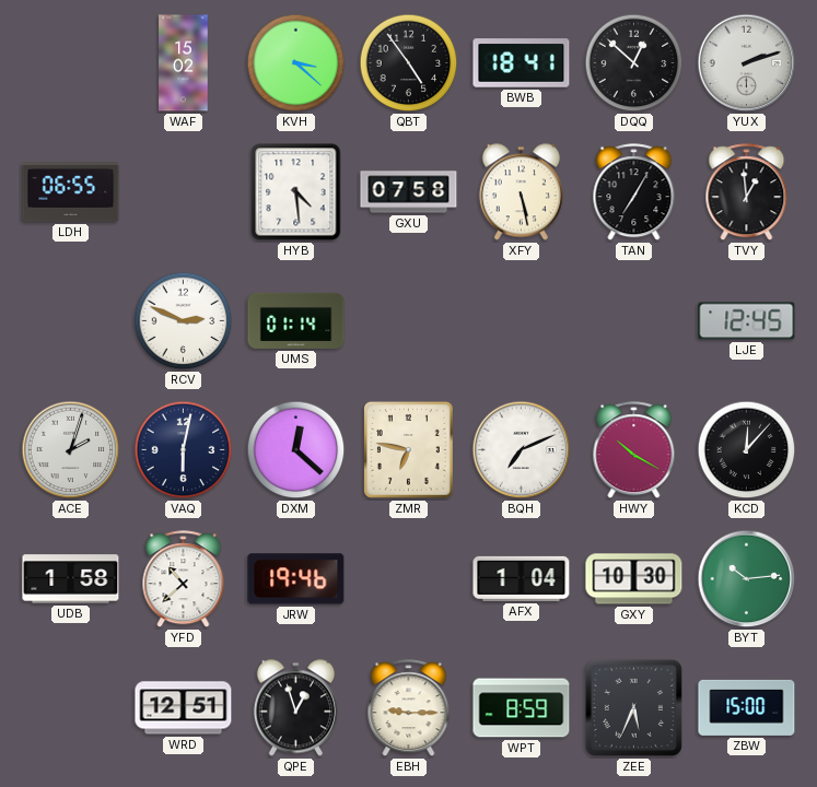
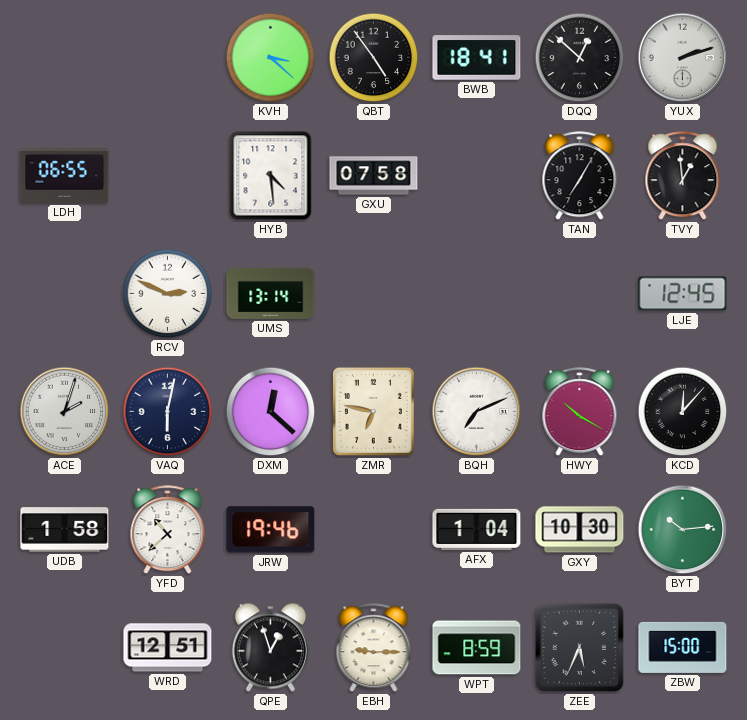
WAF: 15:02 -> none (184, 63)
XFY: 5:28 -> none (521, 192)
UMS: 01:14 -> 13:14 (271, 293)
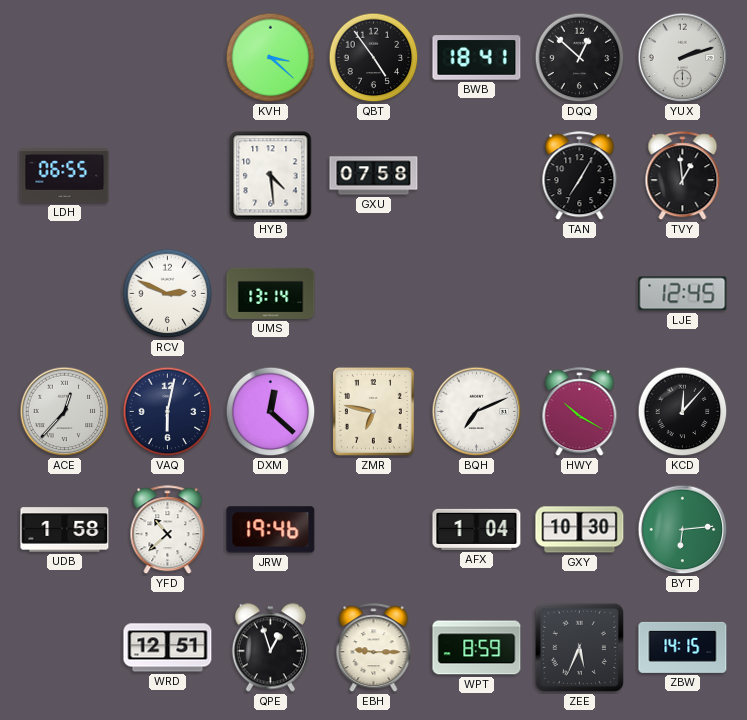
ACE: 2:03 -> 12:37 (65, 412)
BYT: 10:14 -> 6:14 (683, 530)
ZBW: 15:00 -> 14:15 (683, 647)
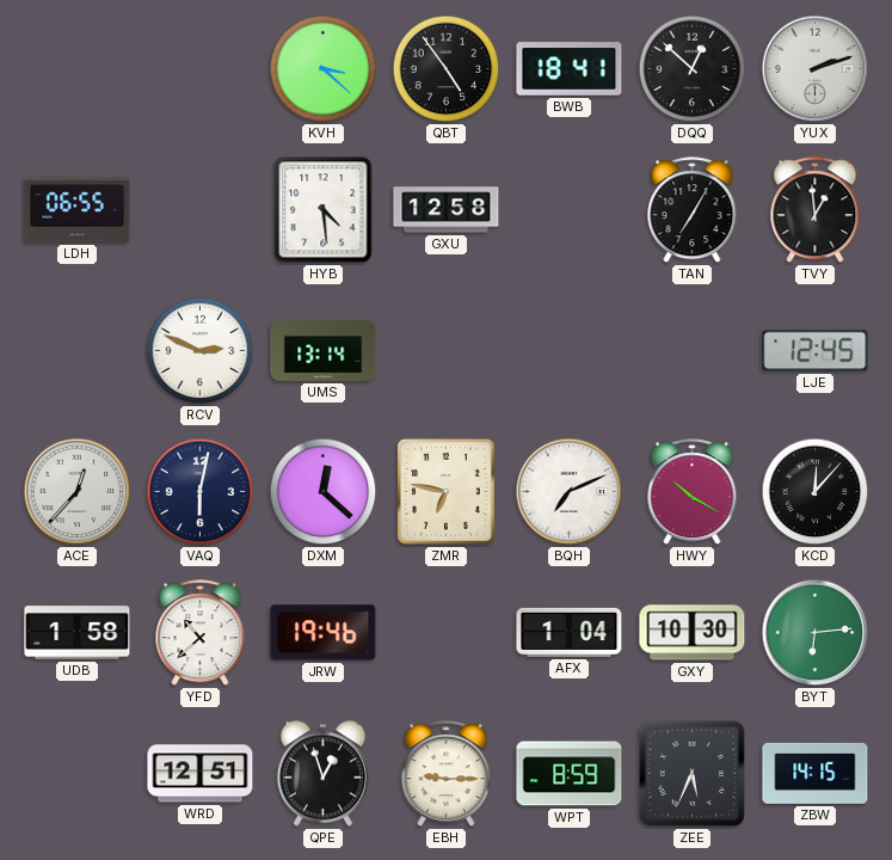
GXU: 07:58 -> 12:58 (447, 210)
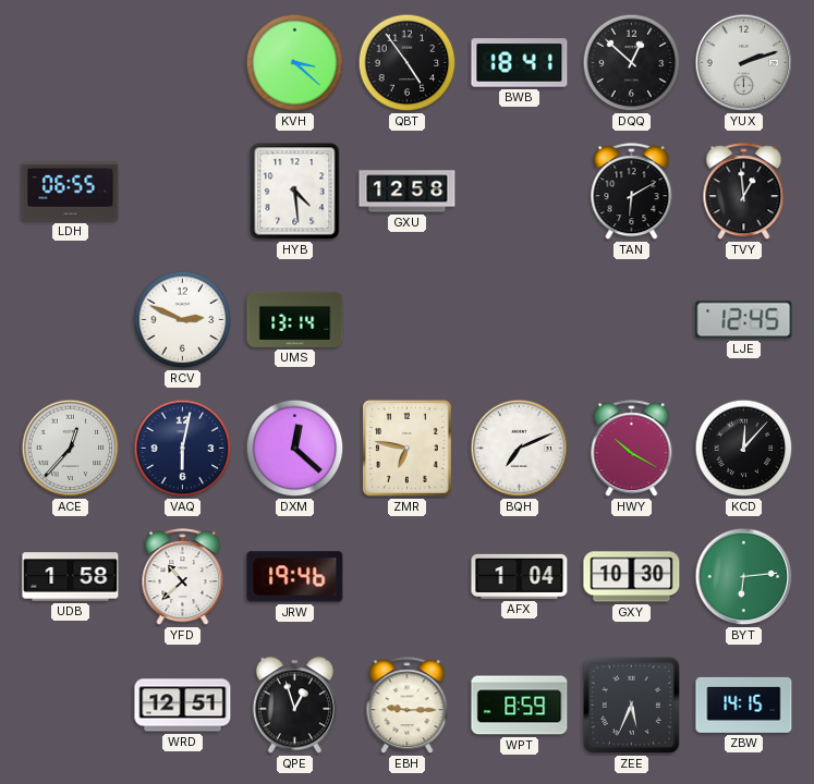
TAN: 7:05 -> 6:10 (632, 192)
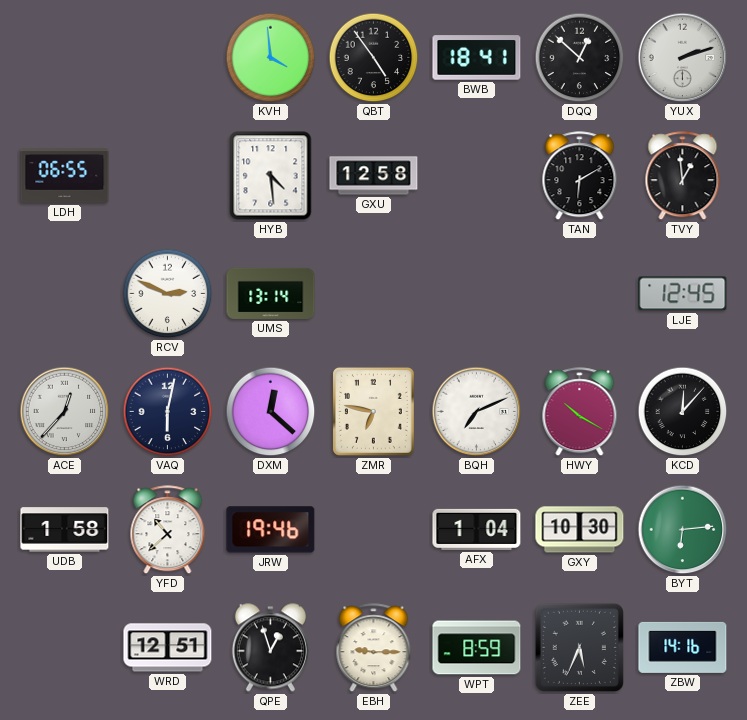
KVH: 3:22 -> 3:59 (271, 58)
ZBW: 14:15 -> 14:16 (683, 647)
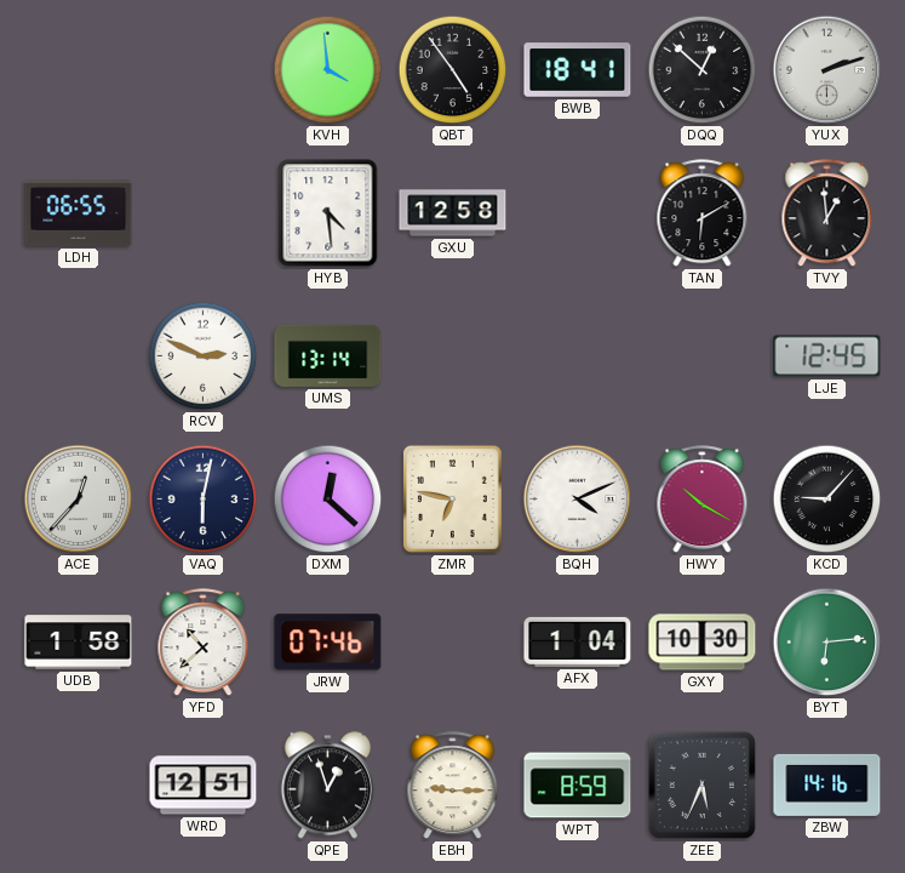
BQH: 7:11 -> 4:11 (578, 500)
KCD: 12:07 -> 9:07 (827, 500)
JRW: 19:46 -> 07:46 (328, 643)
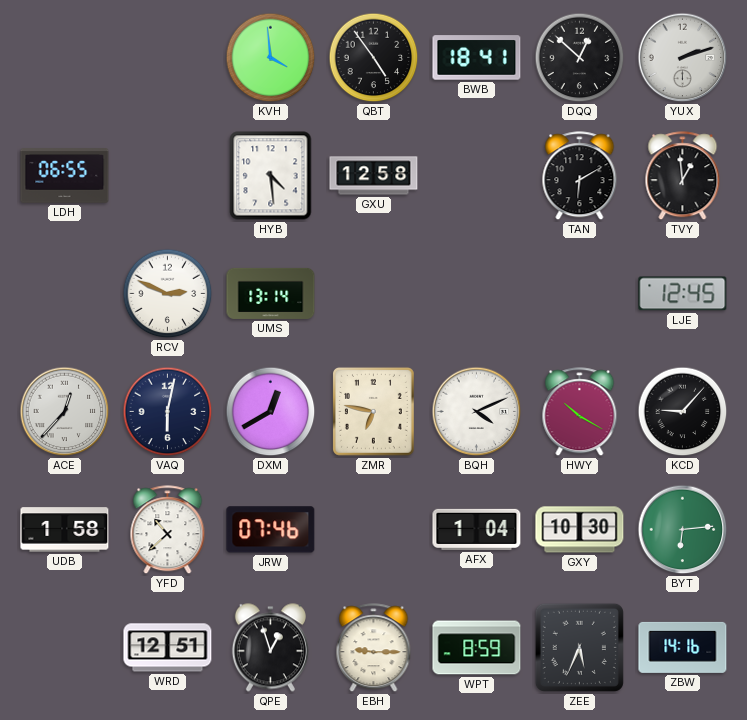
DXM: 12:22 -> 12:40 (271, 412)
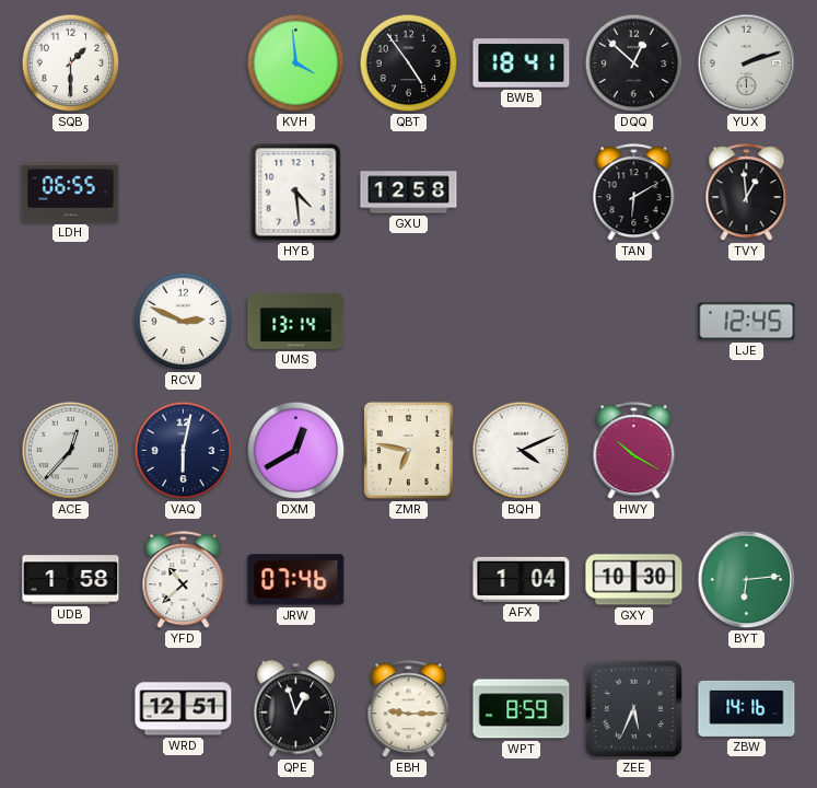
SQB: none -> 1:30 (71, 63)
KCD: 9:07 -> none (683, 412)
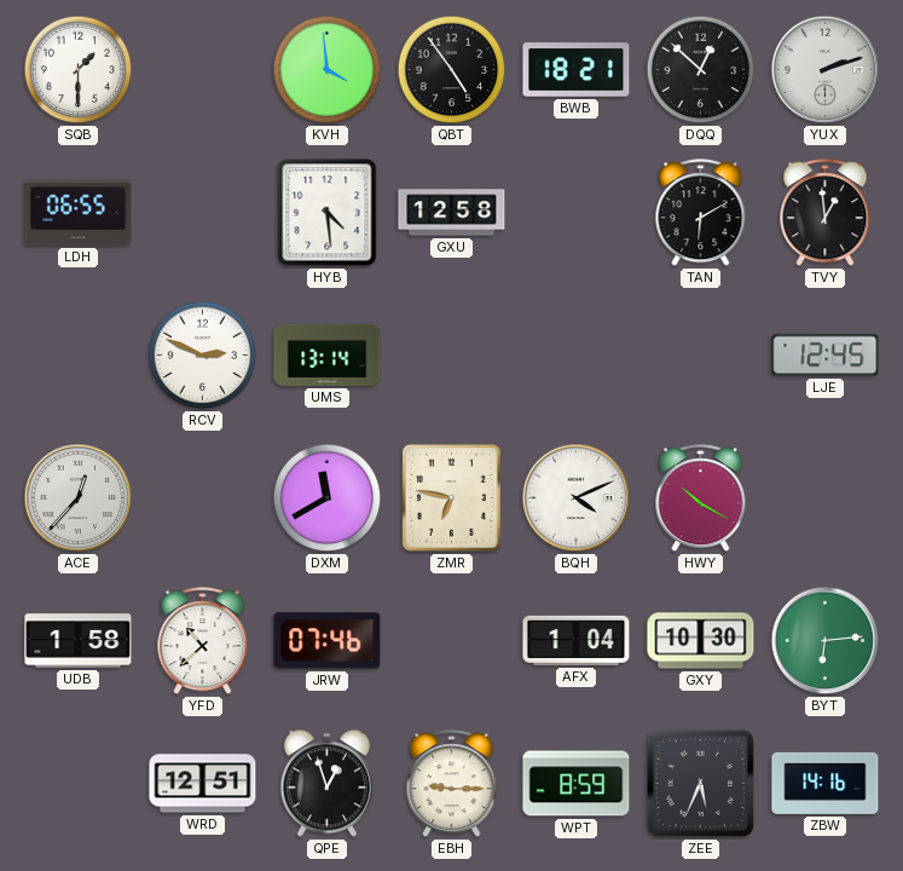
BWB: 18:41 -> 18:21 (577, 70)
VAQ: 6:02 -> none (184, 451)
DXM: 12:40 -> 11:40 (328, 498)
